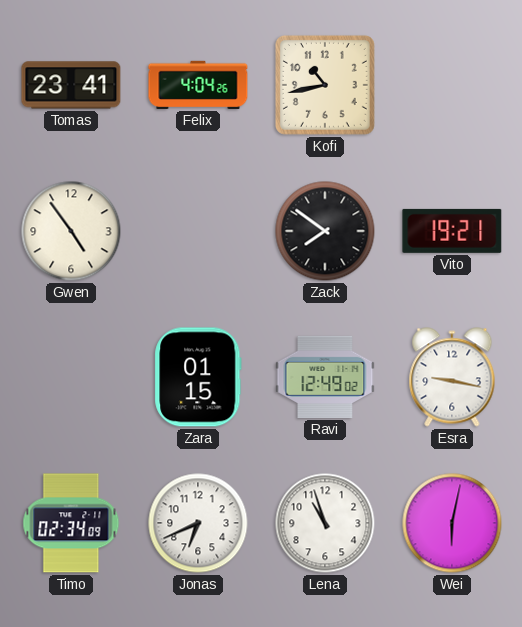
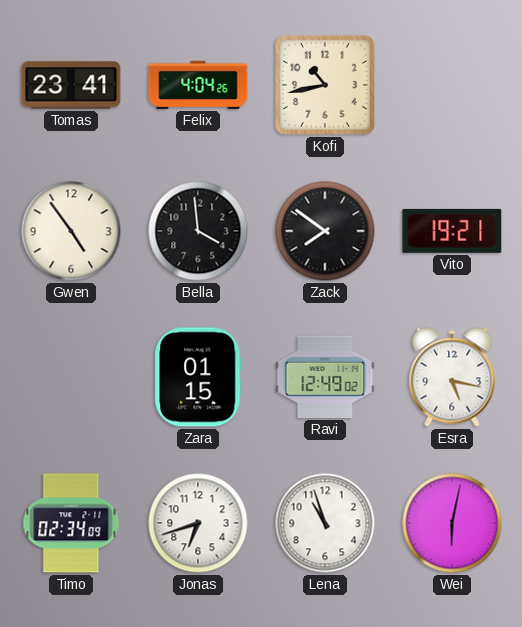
Bella: none -> 3:59 (198, 231)
Esra: 9:17 -> 5:17 (452, 377)
Jonas: 6:41 -> 6:42 (198, 523)
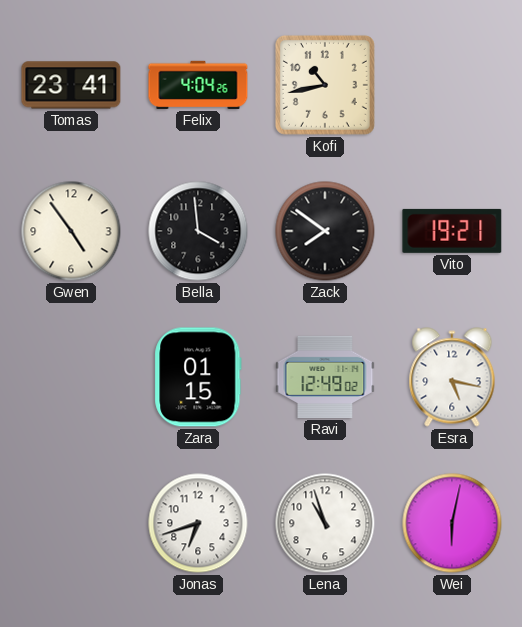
Timo: 02:34 -> none (71, 523)
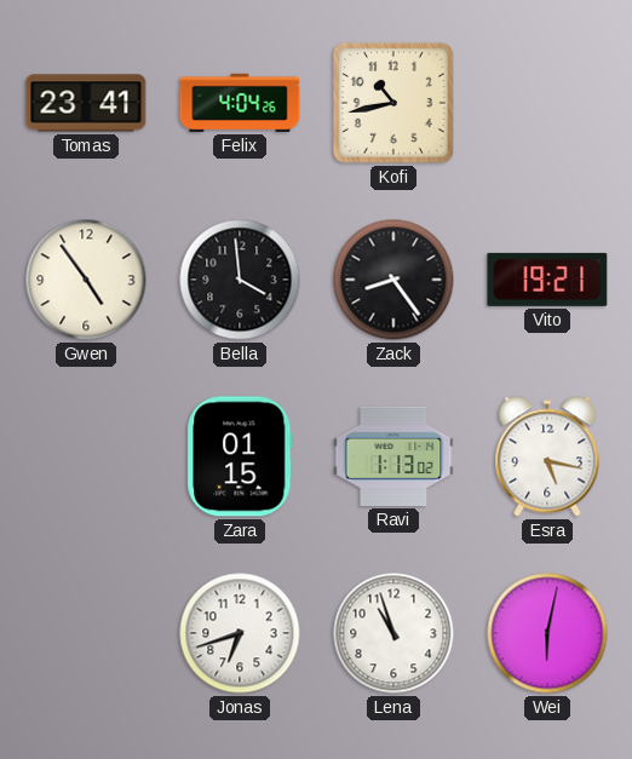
Zack: 7:51 -> 8:24 (393, 280)
Ravi: 12:49 -> 1:13 (393, 456)
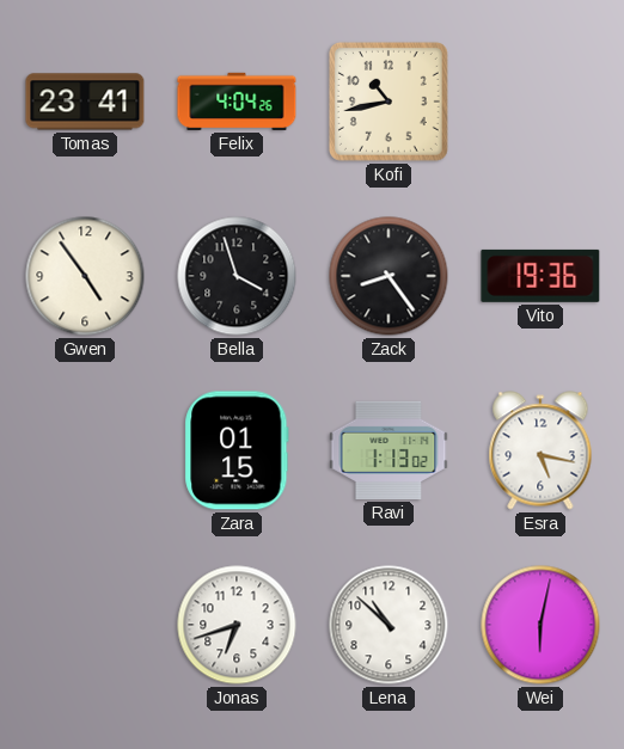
Bella: 3:59 -> 3:57 (237, 276)
Vito: 19:21 -> 19:36 (540, 276)
Lena: 10:57 -> 10:52 (389, 625)
